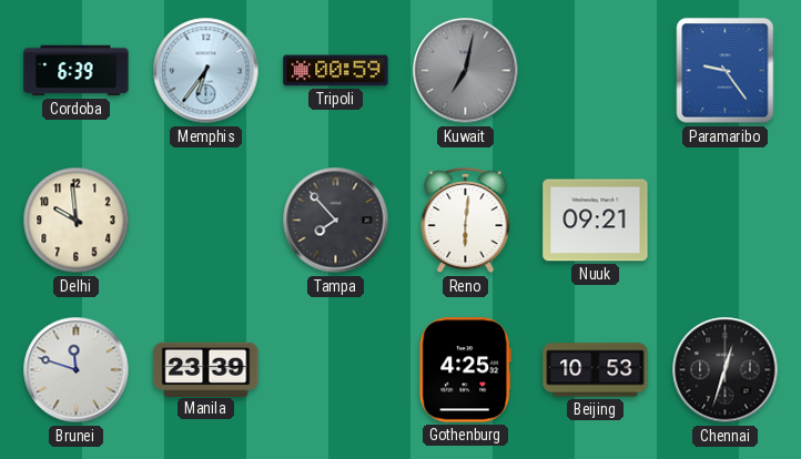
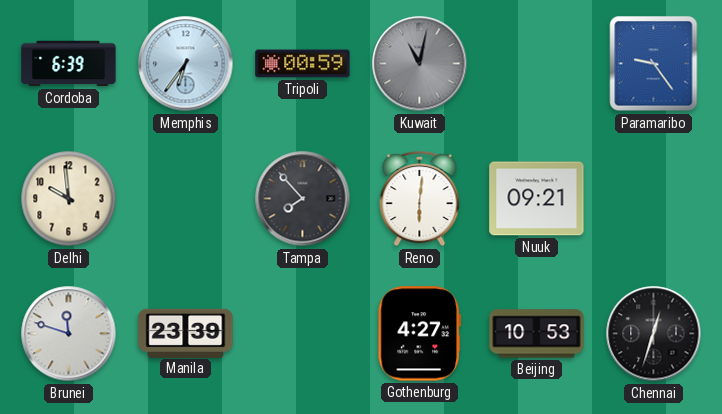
Kuwait: 7:02 -> 11:02 (420, 64)
Gothenburg: 4:25 -> 4:27 (419, 334)
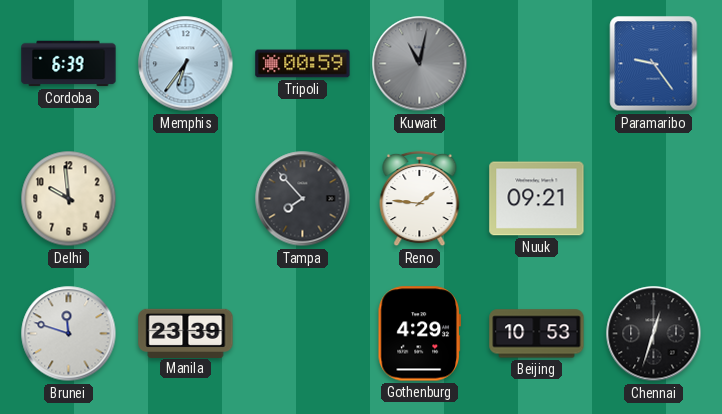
Reno: 6:01 -> 1:46 (420, 199)
Gothenburg: 4:27 -> 4:29 (419, 334)
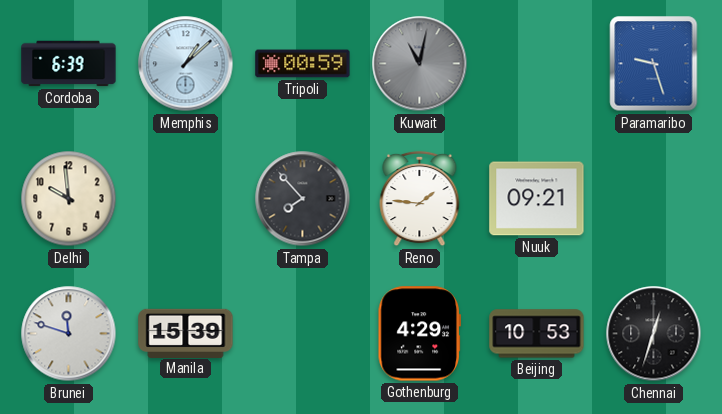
Memphis: 6:36 -> 1:08 (186, 64)
Paramaribo: 9:24 -> 9:27 (654, 64)
Manila: 23:39 -> 15:39 (186, 333)
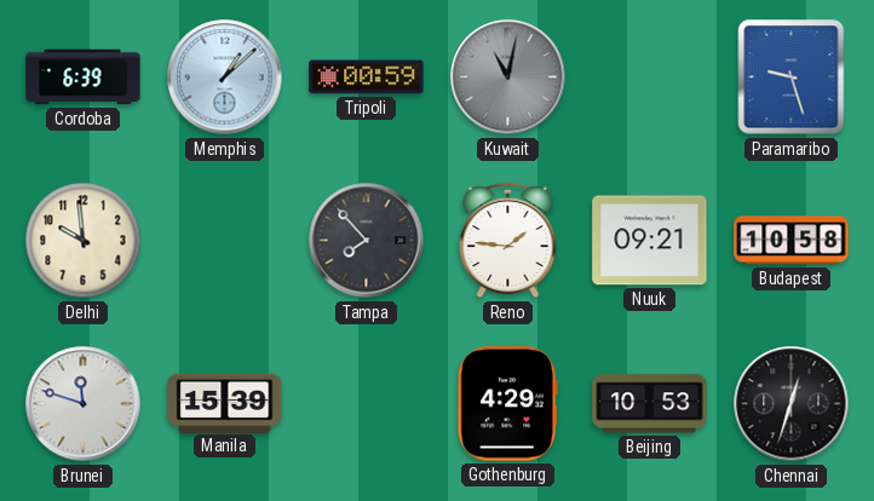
Budapest: none -> 10:58 (792, 241)
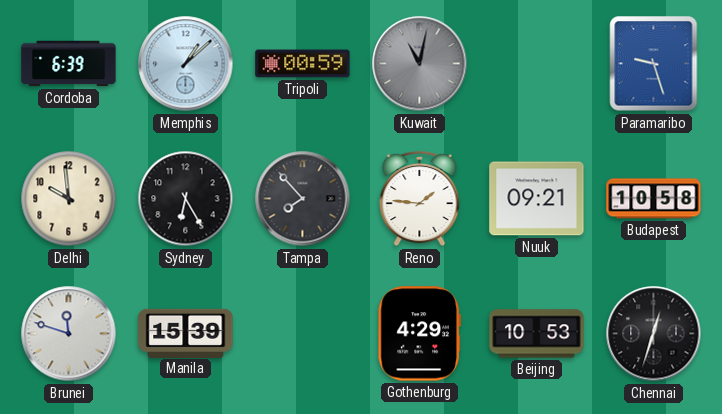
Sydney: none -> 6:25 (186, 199)
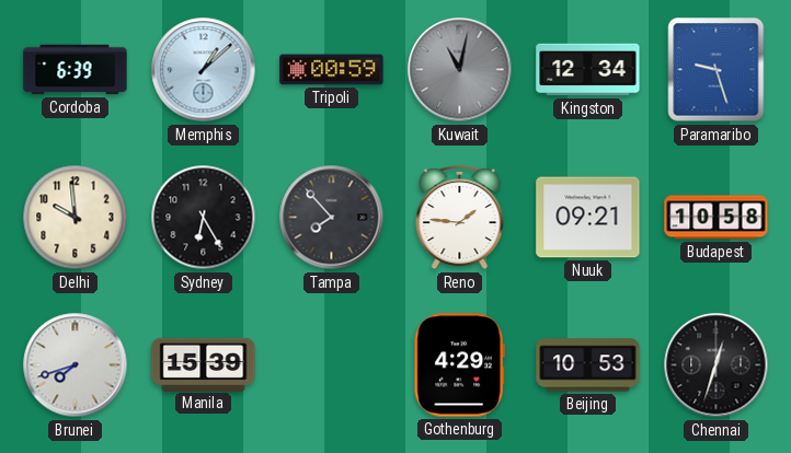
Kingston: none -> 12:34 (588, 70)
Brunei: 11:48 -> 7:42 (76, 365)
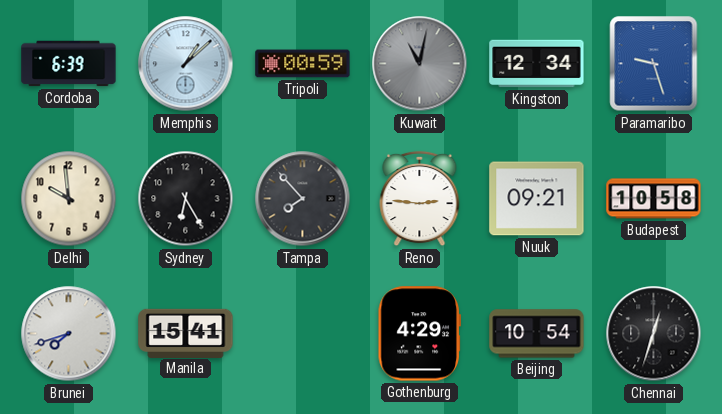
Reno: 1:46 -> 2:46 (420, 199)
Manila: 15:39 -> 15:41 (186, 333)
Beijing: 10:53 -> 10:54 (537, 334)
